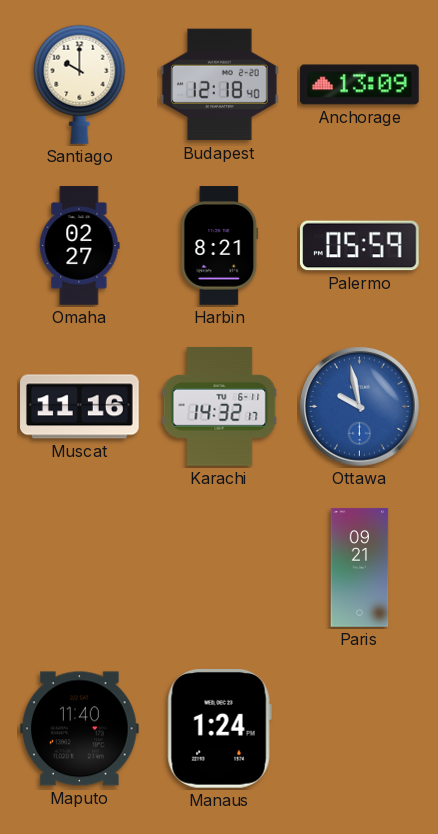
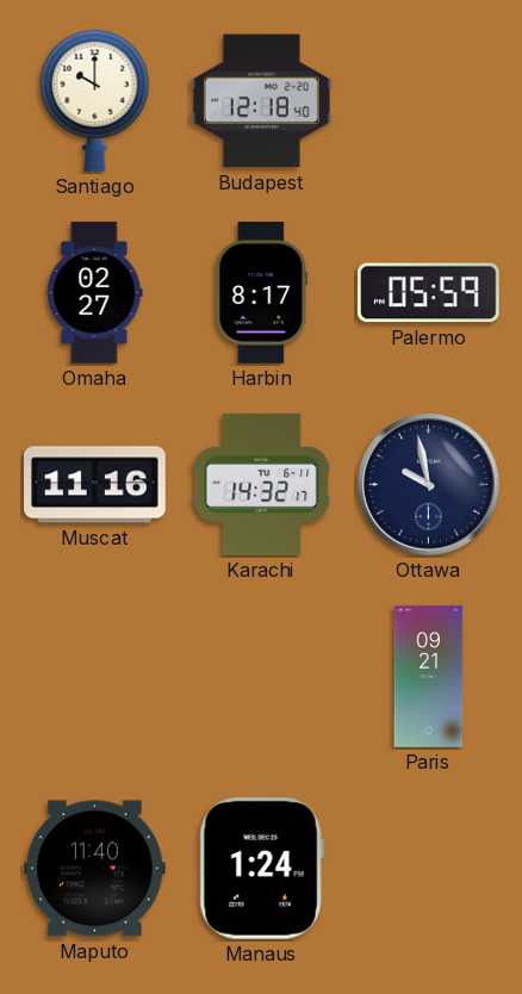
Anchorage: 13:09 -> none (360, 85)
Harbin: 8:21 -> 8:17 (262, 293)
Ottawa dial: blue -> navy (429, 485)
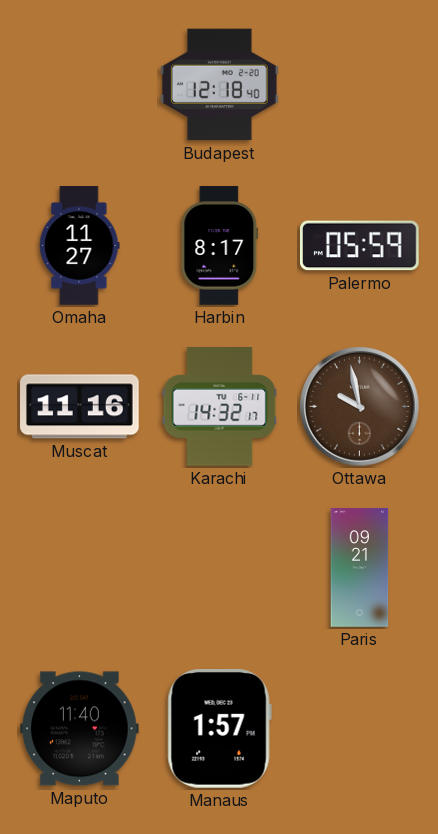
Santiago: 10:00 -> none (95, 100)
Omaha: 02:27 -> 11:27 (80, 246)
Ottawa dial: navy -> brown (360, 407)
Manaus: 1:24 -> 1:57 (219, 729)
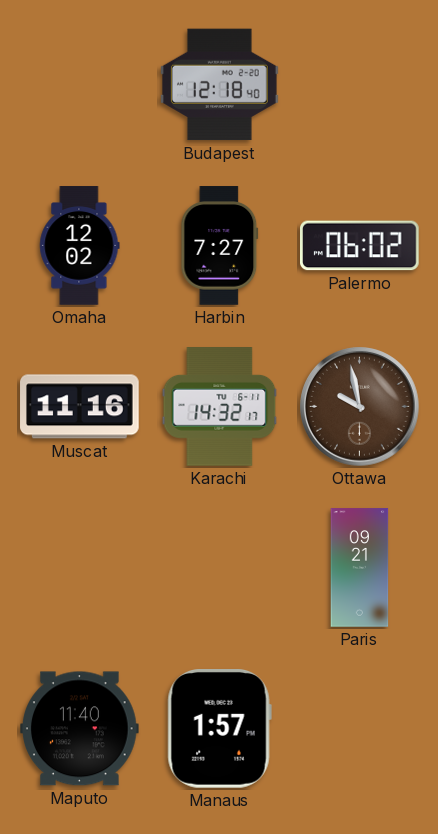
Omaha: 11:27 -> 12:02 (80, 246)
Harbin: 8:17 -> 7:27 (220, 246)
Palermo: 05:59 -> 06:02 (360, 246)
